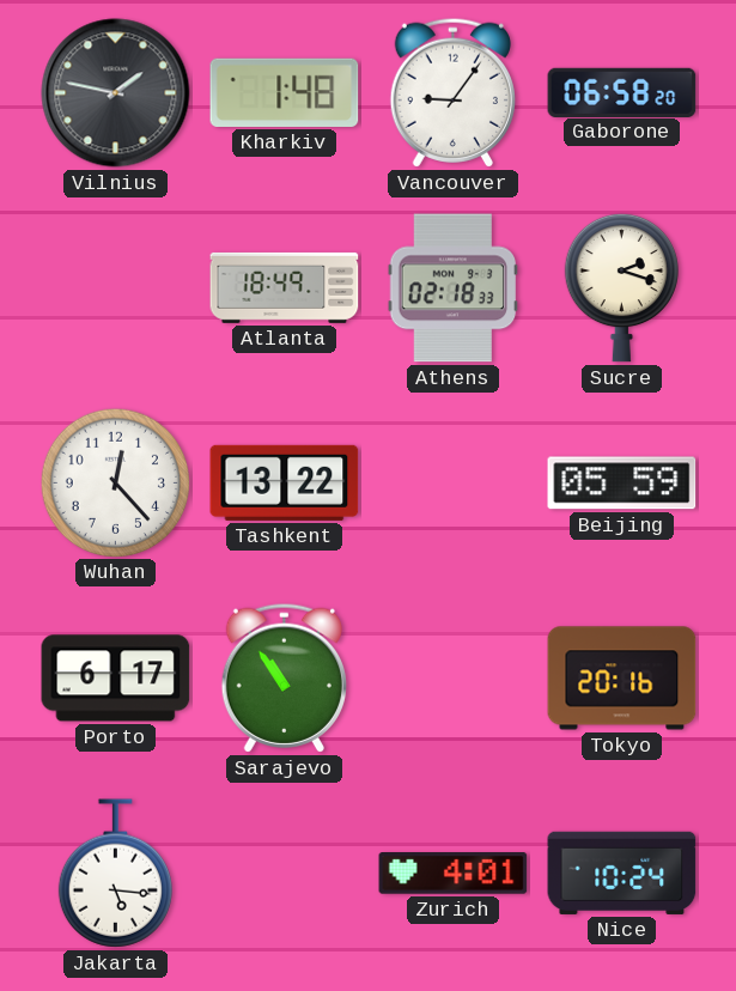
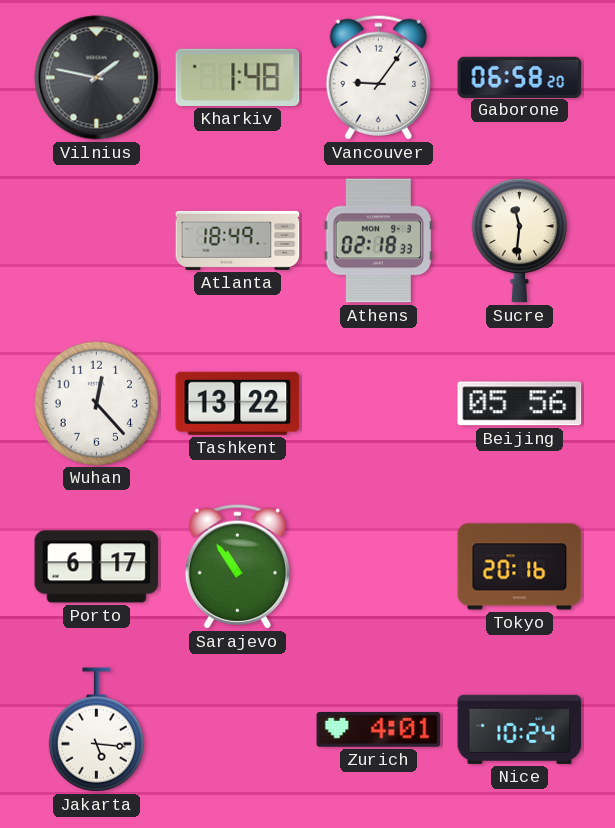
Sucre: 2:18 -> 11:31 (519, 240)
Beijing: 05:59 -> 05:56 (520, 404)
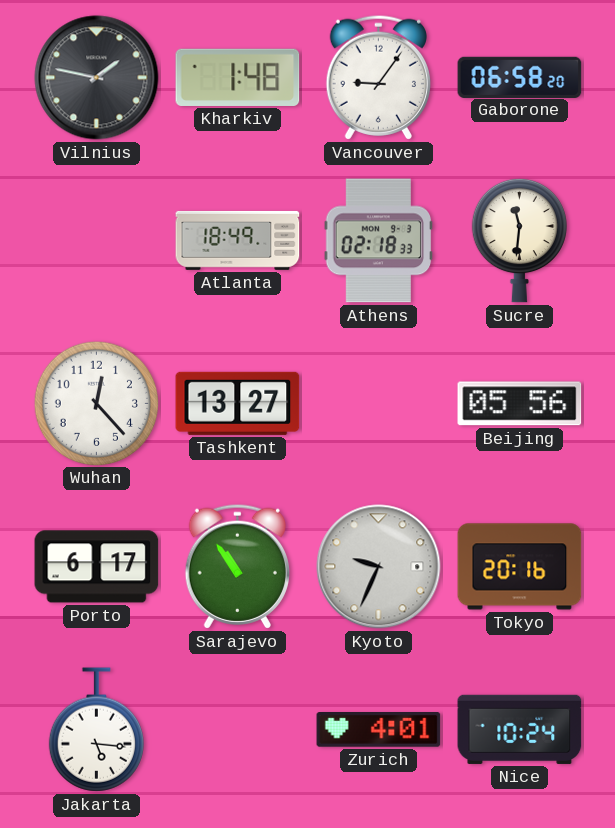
Tashkent: 13:22 -> 13:27 (238, 403)
Kyoto: none -> 9:34 (379, 567)
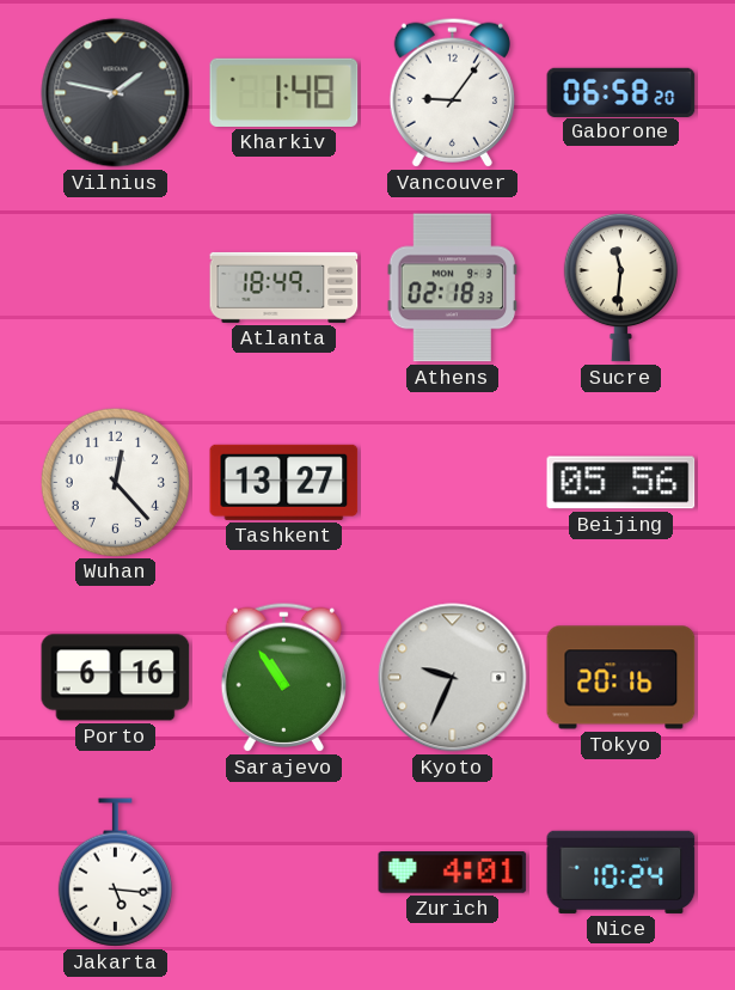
Porto: 6:17 -> 6:16 (116, 678)
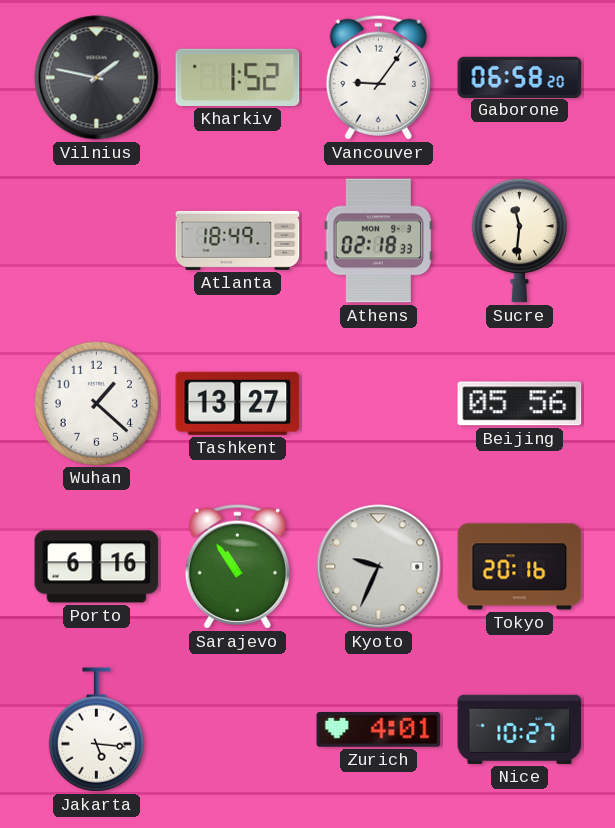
Kharkiv: 1:48 -> 1:52 (238, 77)
Wuhan: 12:23 -> 1:22 (96, 403)
Nice: 10:24 -> 10:27 (520, 729)
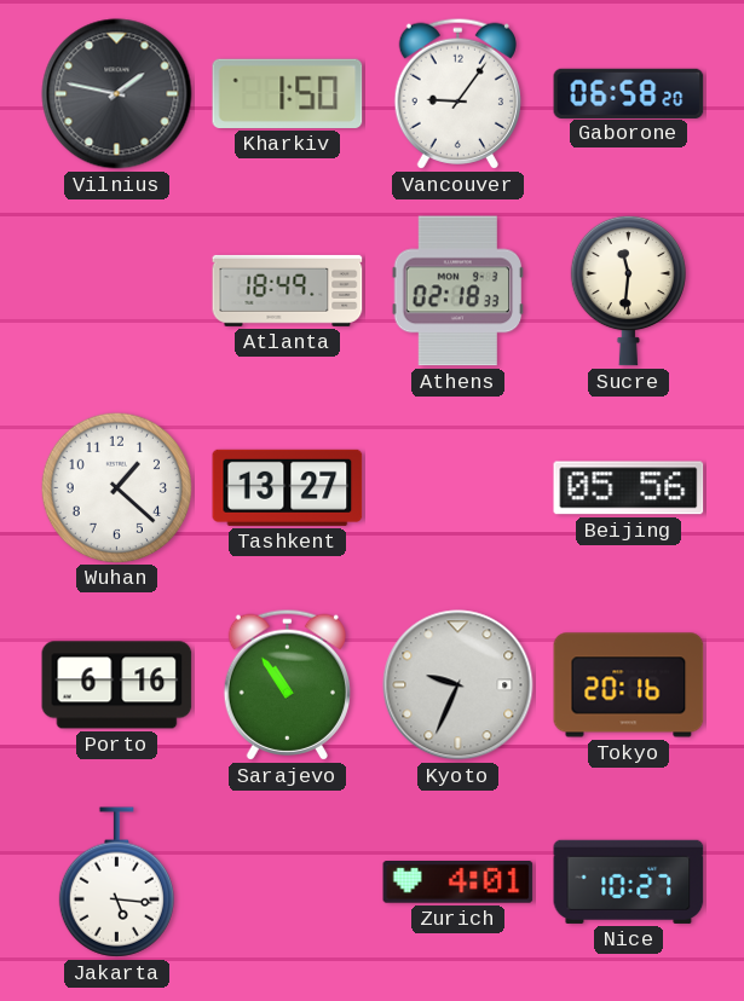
Kharkiv: 1:52 -> 1:50 (288, 93)
